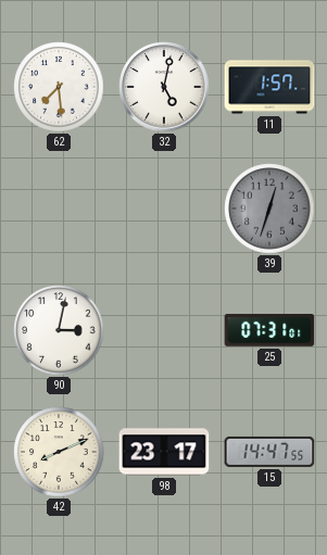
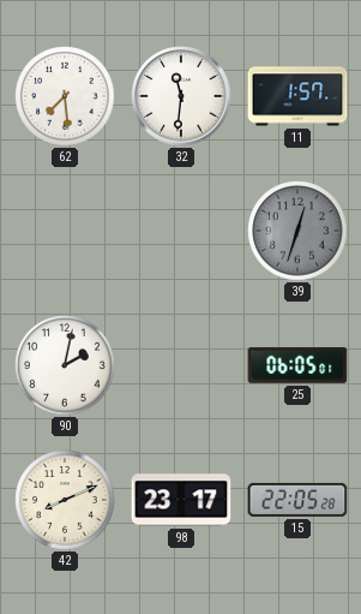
32: 5:02 -> 11:31 (181, 96)
90: 3:02 -> 2:02 (65, 365)
25: 07:31 -> 06:05 (297, 365)
15: 14:47 -> 22:05 (297, 500)
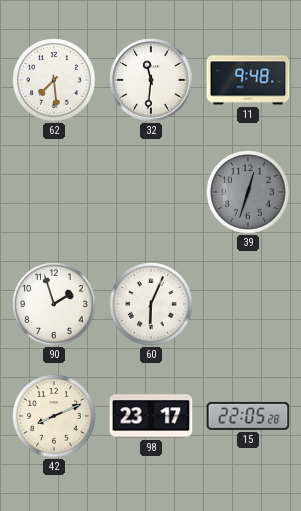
11: 1:57 -> 9:48 (248, 80)
90: 2:02 -> 1:57 (54, 304)
60: none -> 6:04 (151, 304)
25: 06:05 -> none (297, 365)
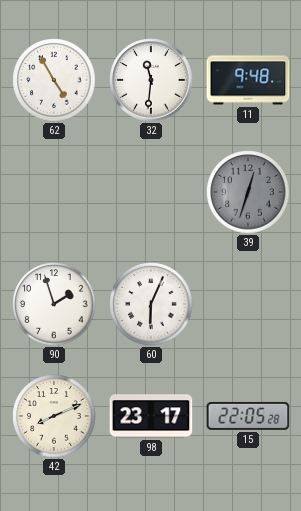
62: 7:29 -> 4:55 (54, 80)
